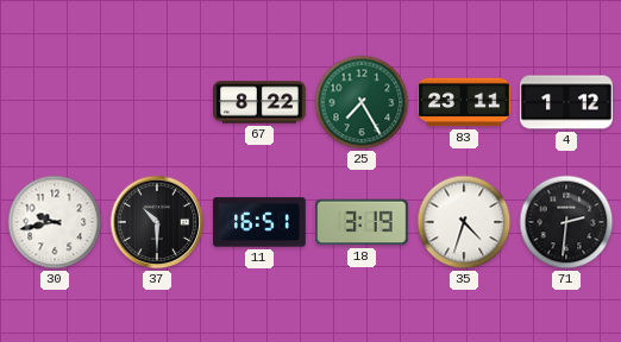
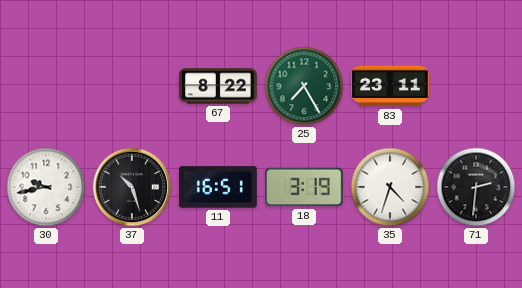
4: 1:12 -> none (566, 102)
37: 10:30 -> 10:27 (132, 187)
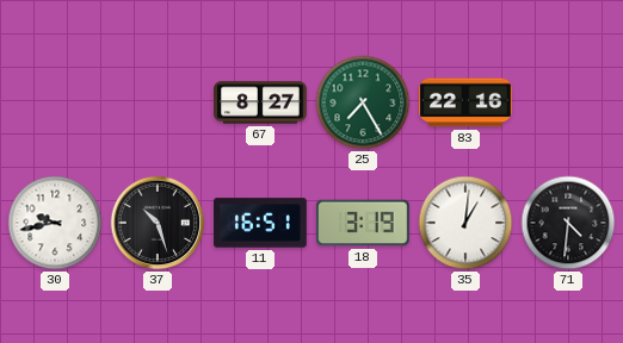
67: 8:22 -> 8:27 (260, 102)
83: 23:11 -> 22:16 (465, 102)
35: 4:33 -> 1:01 (465, 223)
71: 2:31 -> 4:31 (568, 223)
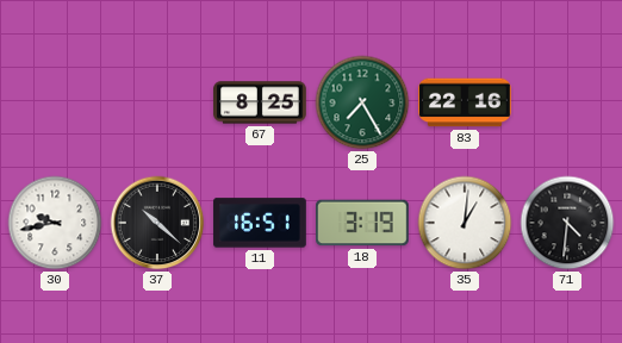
67: 8:27 -> 8:25 (260, 102)
37: 10:27 -> 10:22 (157, 223)
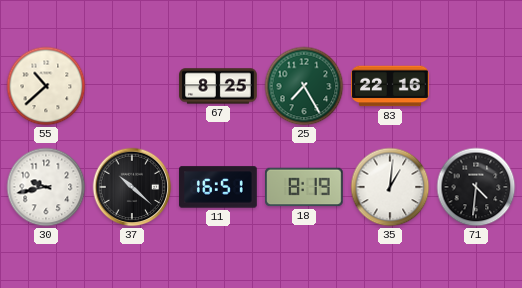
55: none -> 10:38 (46, 86)
18: 3:19 -> 8:19 (305, 187)
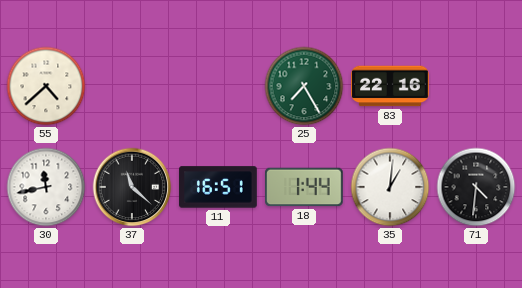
55: 10:38 -> 4:38 (46, 86)
67: 8:25 -> none (218, 86)
30: 9:43 -> 11:43 (46, 187)
37: 10:22 -> 11:22 (132, 187)
18: 8:19 -> 1:44 (305, 187)
